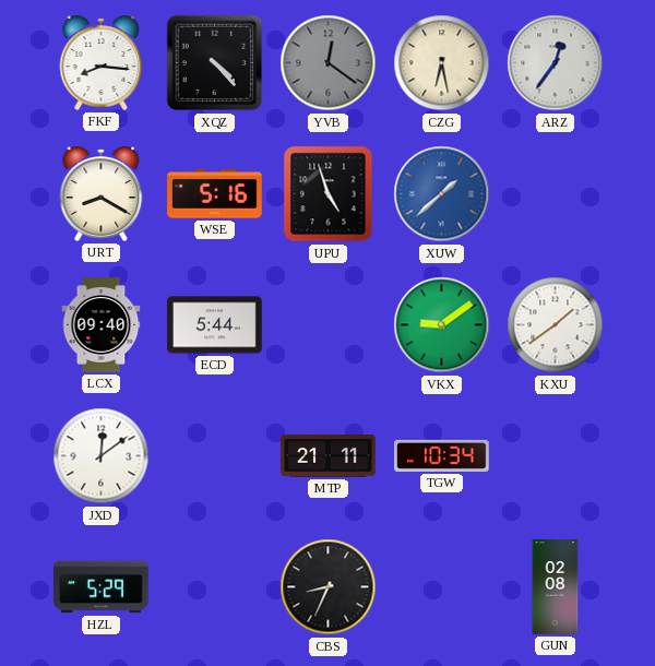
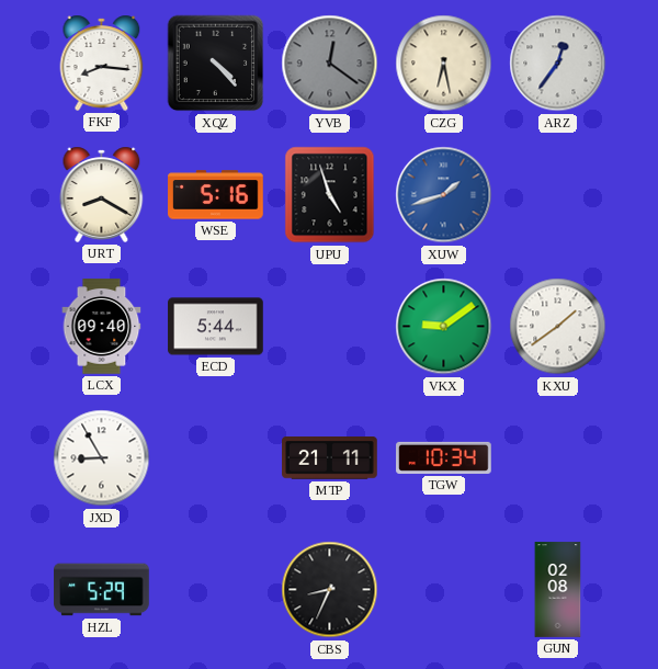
XUW: 1:38 -> 1:42 (444, 195)
JXD: 12:09 -> 8:55 (102, 458)
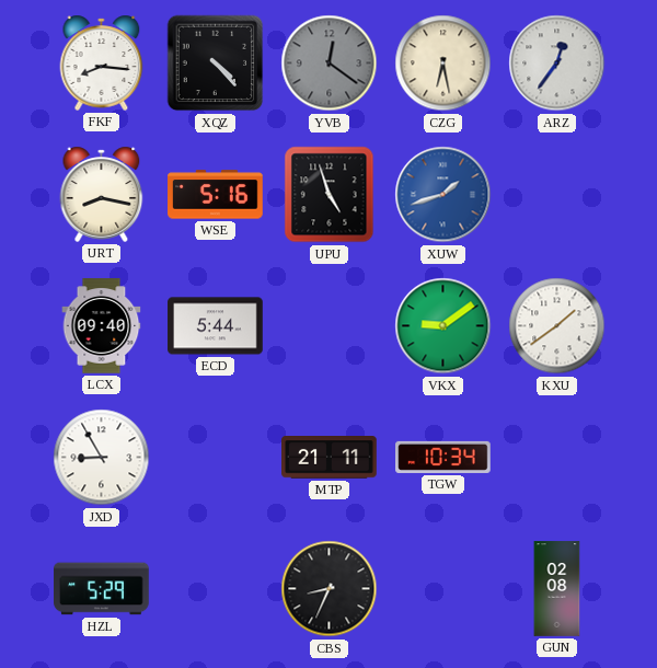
URT: 8:20 -> 8:17 (102, 194)
